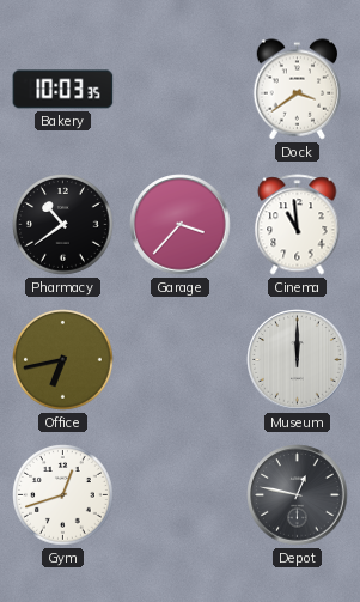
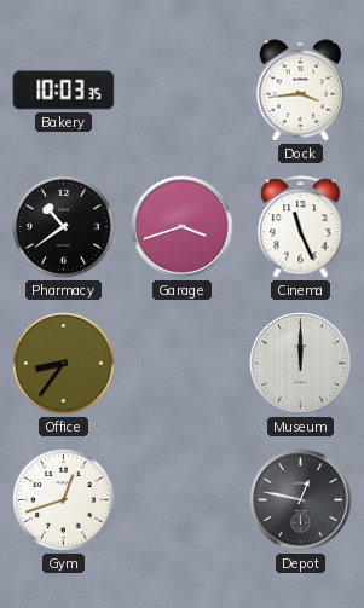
Dock: 3:39 -> 3:44 (301, 91)
Garage: 3:37 -> 3:42 (183, 227)
Cinema: 10:59 -> 11:26 (301, 227)
Office: 6:43 -> 8:36 (64, 364)
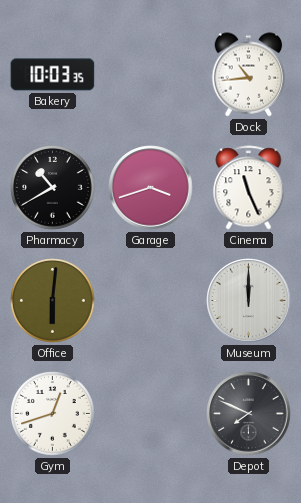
Dock: 3:44 -> 10:44 (249, 75)
Pharmacy: 10:39 -> 10:40 (53, 188)
Office: 8:36 -> 6:01 (53, 301)
Depot: 12:47 -> 7:49 (249, 414)
